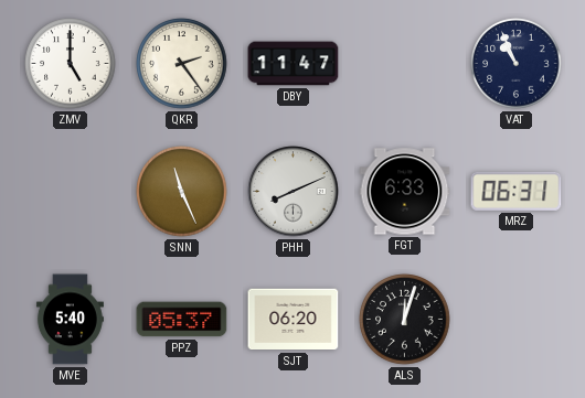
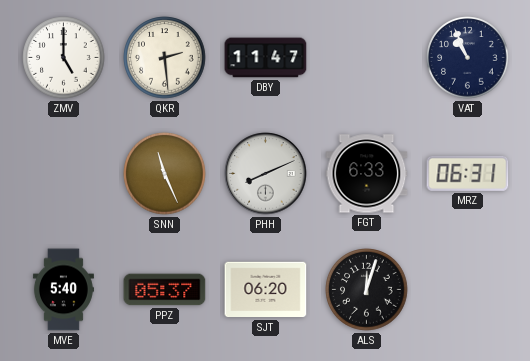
QKR: 2:24 -> 2:29 (165, 58)
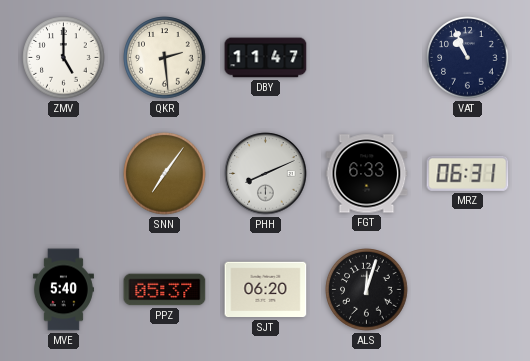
SNN: 11:26 -> 7:06 (165, 174)
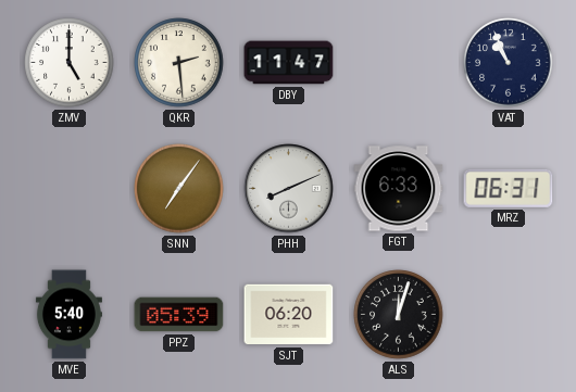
PPZ: 05:37 -> 05:39 (179, 315)
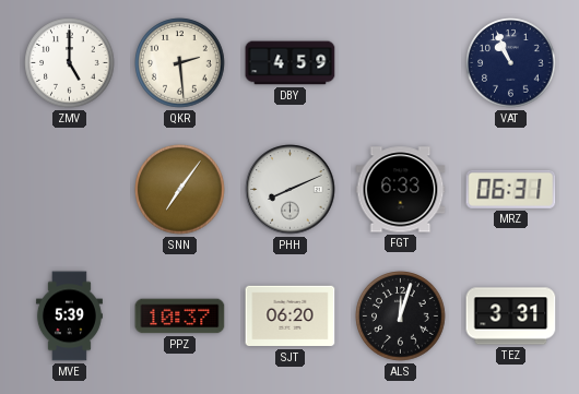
DBY: 11:47 -> 4:59 (291, 63)
MVE: 5:40 -> 5:39 (69, 317)
PPZ: 05:39 -> 10:37 (180, 317)
TEZ: none -> 3:31 (511, 317)
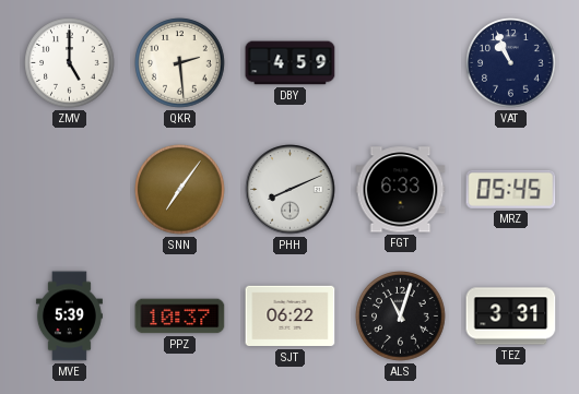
MRZ: 06:31 -> 05:45 (511, 189)
SJT: 06:20 -> 06:22 (291, 317)
ALS: 12:03 -> 11:03 (401, 317)
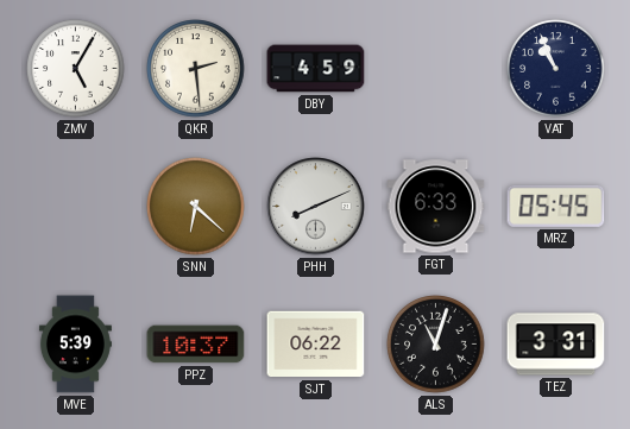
ZMV: 5:00 -> 5:05 (76, 69)
SNN: 7:06 -> 6:22 (196, 207)
